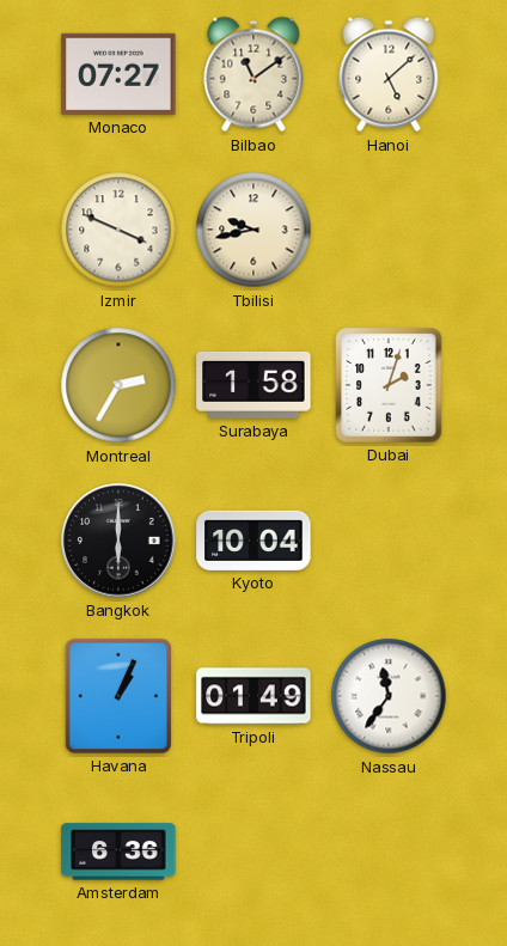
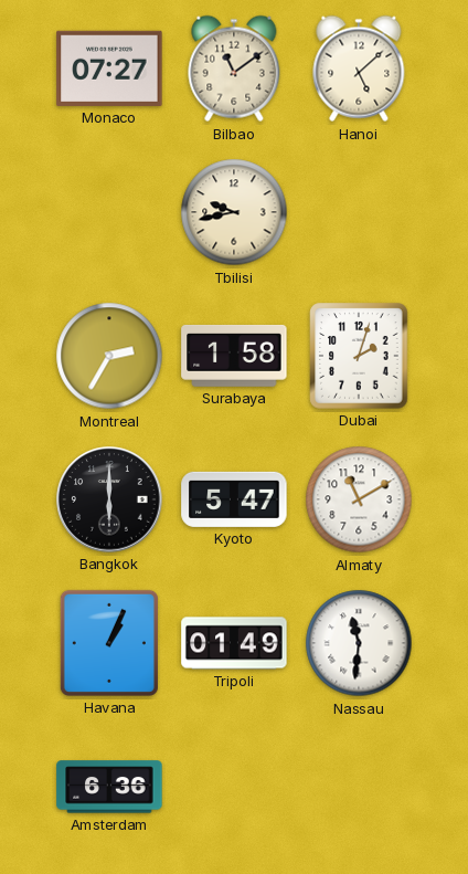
Izmir: 3:49 -> none (118, 230)
Kyoto: 10:04 -> 5:47 (234, 499)
Almaty: none -> 11:10 (359, 499)
Nassau: 11:36 -> 11:31 (359, 643)
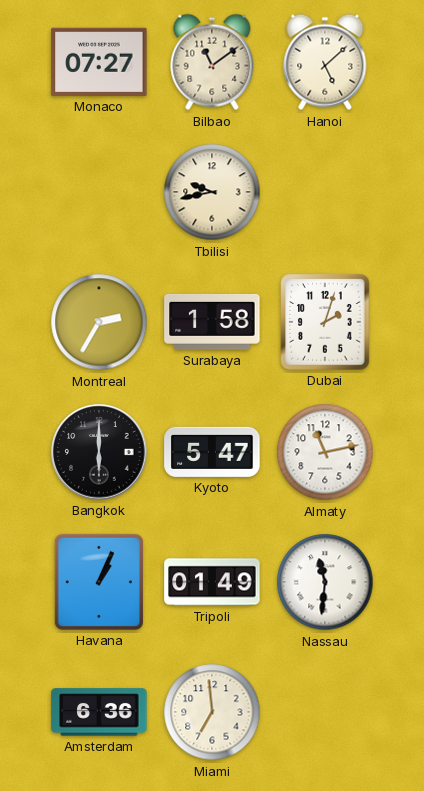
Almaty: 11:10 -> 11:13 (325, 452)
Miami: none -> 6:59 (212, 712)
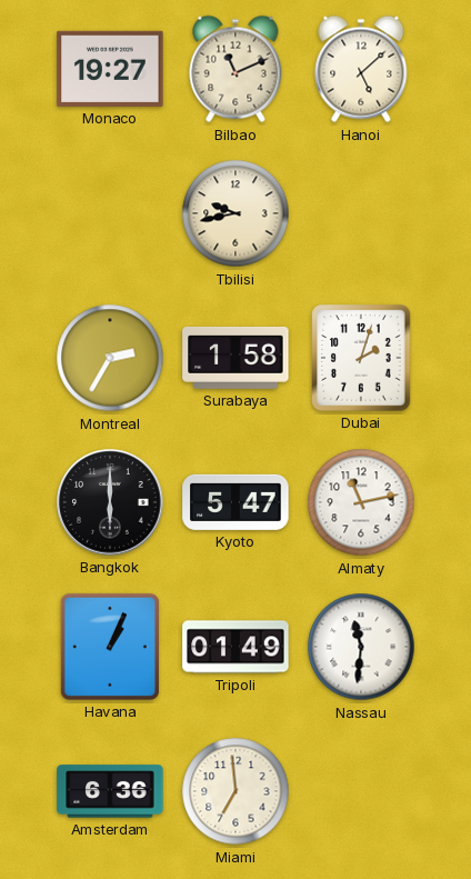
Monaco: 07:27 -> 19:27 (110, 69)
Bilbao: 11:09 -> 11:11 (235, 69)
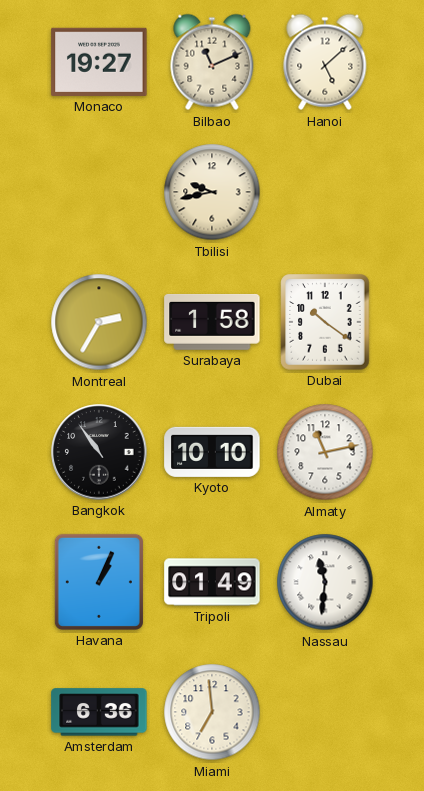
Dubai: 2:03 -> 10:21 (325, 322)
Bangkok: 6:00 -> 10:54 (99, 452)
Kyoto: 5:47 -> 10:10 (212, 452)
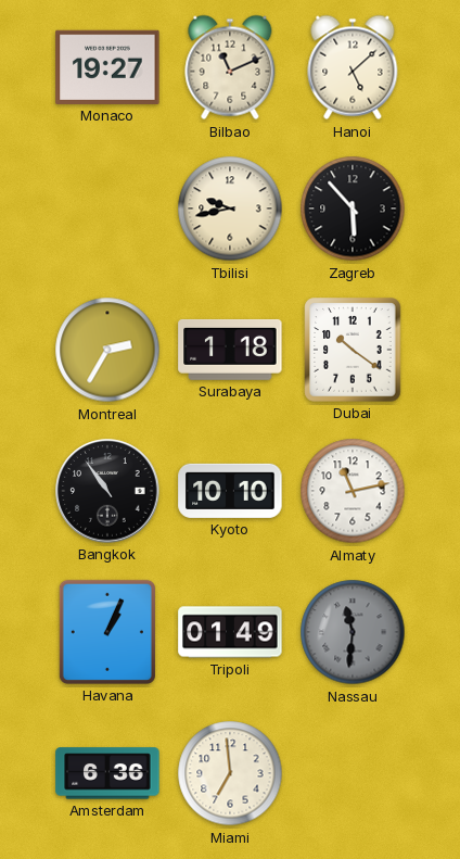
Zagreb: none -> 5:53 (353, 209)
Surabaya: 1:58 -> 1:18 (230, 350)
Nassau dial: white -> grey (353, 632)
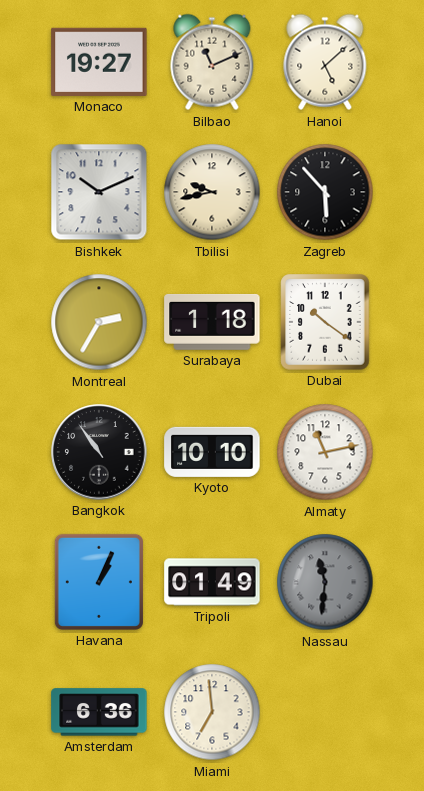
Bishkek: none -> 10:11 (99, 192)
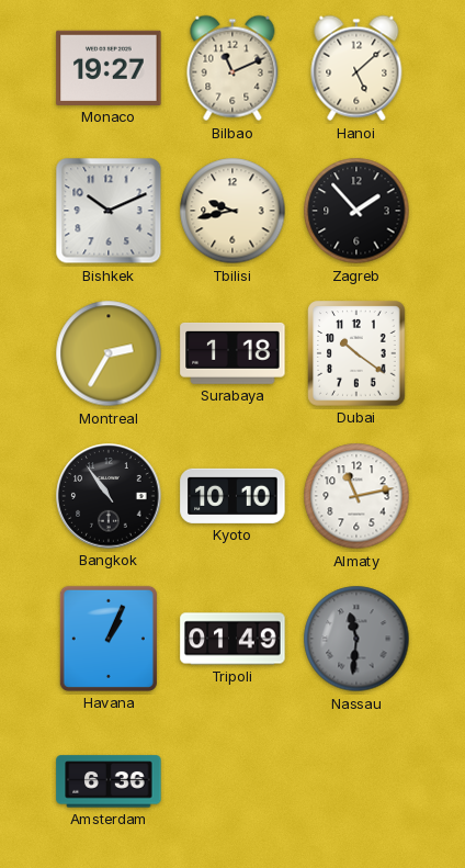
Zagreb: 5:53 -> 1:53 (356, 211)
Miami: 6:59 -> none (212, 712)
